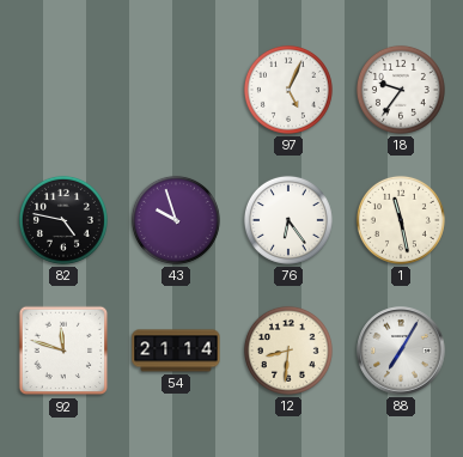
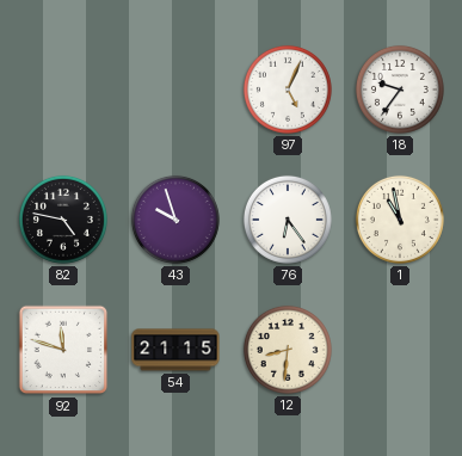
1: 11:28 -> 10:58 (400, 220)
54: 21:14 -> 21:15 (175, 350)
88: 7:05 -> none (401, 351)
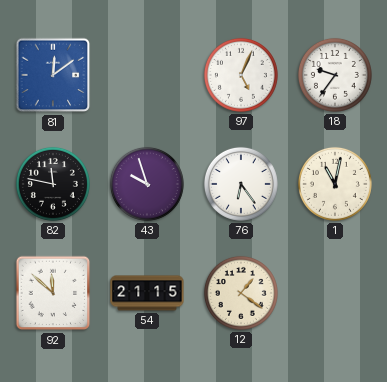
81: none -> 12:09 (53, 75)
82: 4:47 -> 11:47 (53, 184)
1: 10:58 -> 11:02 (335, 184)
92: 11:48 -> 11:52 (53, 293)
12: 8:31 -> 1:21 (241, 293)
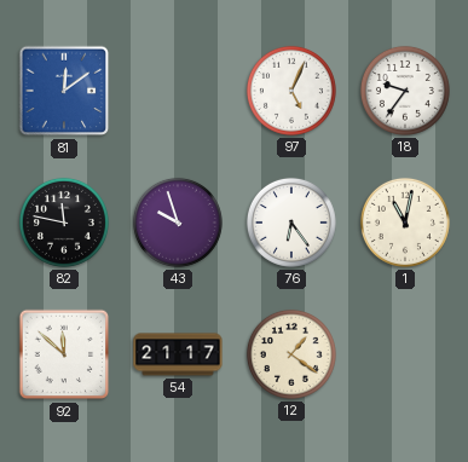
54: 21:15 -> 21:17 (178, 354)
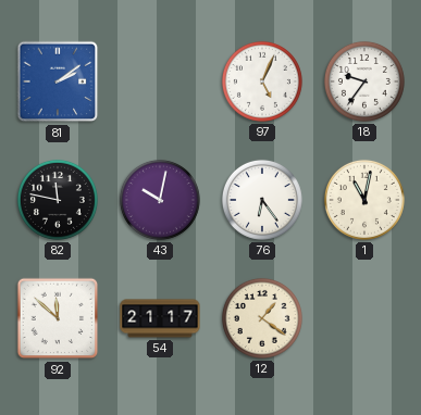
81: 12:09 -> 2:09 (58, 81)
43: 9:57 -> 10:02 (160, 200)
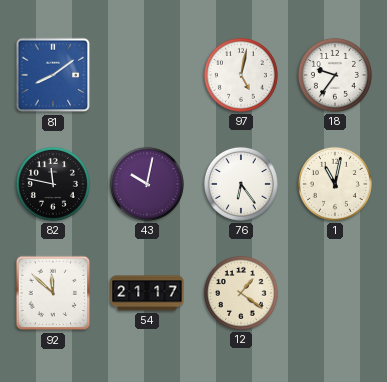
81: 2:09 -> 8:09 (53, 75)
97: 5:04 -> 5:02 (241, 75)
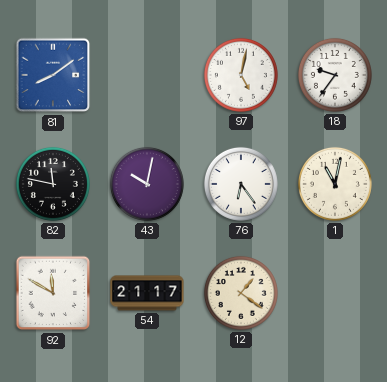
92: 11:52 -> 11:50 (53, 293)
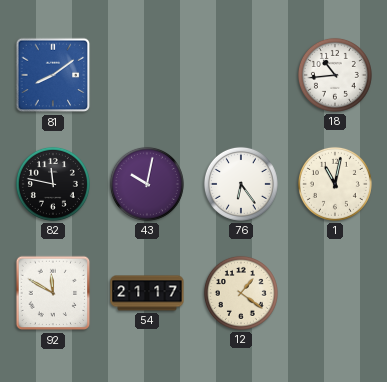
97: 5:02 -> none (241, 75)
18: 9:36 -> 10:44 (335, 75)
